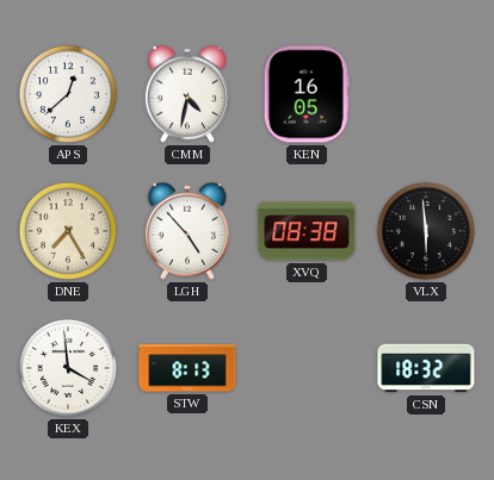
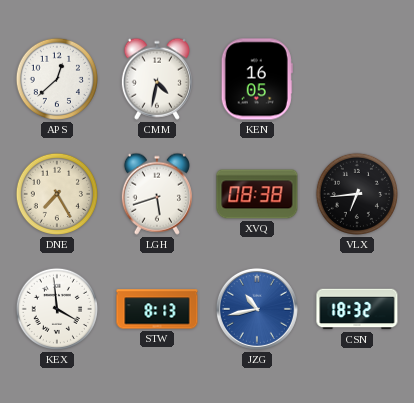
LGH: 4:53 -> 5:42 (157, 194)
VLX: 5:59 -> 6:44 (357, 194)
JZG: none -> 10:43 (257, 309)
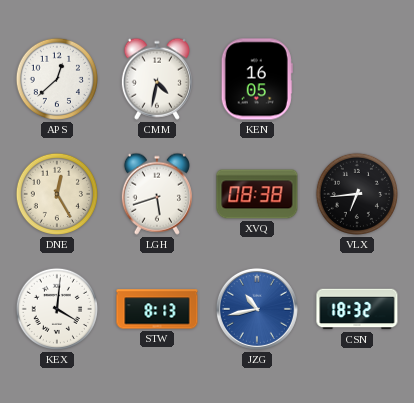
DNE: 7:25 -> 12:25 (57, 194)
KEX: 3:59 -> 4:01 (57, 309)
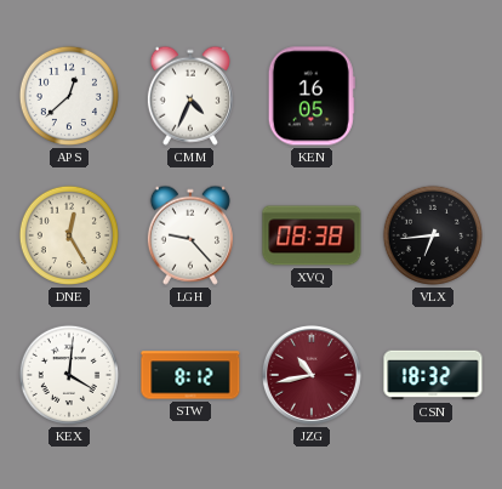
CMM: 4:32 -> 4:34 (190, 96)
LGH: 5:42 -> 9:23 (190, 235)
STW: 8:13 -> 8:12 (190, 375)
JZG dial: blue -> burgundy (312, 375)
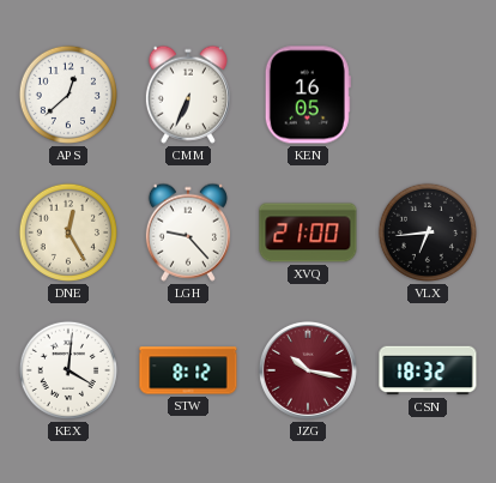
CMM: 4:34 -> 6:34 (188, 95)
XVQ: 08:38 -> 21:00 (308, 233)
JZG: 10:43 -> 10:17 (308, 370)
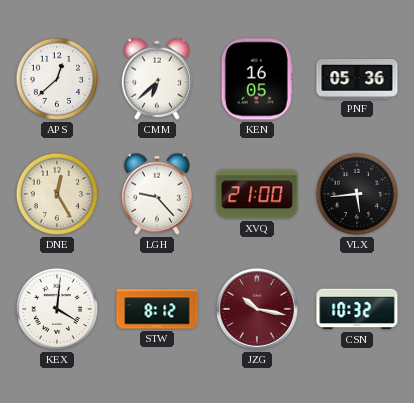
CMM: 6:34 -> 6:38 (157, 79)
PNF: none -> 05:36 (357, 80)
VLX: 6:44 -> 5:44 (357, 194)
CSN: 18:32 -> 10:32 (357, 309)
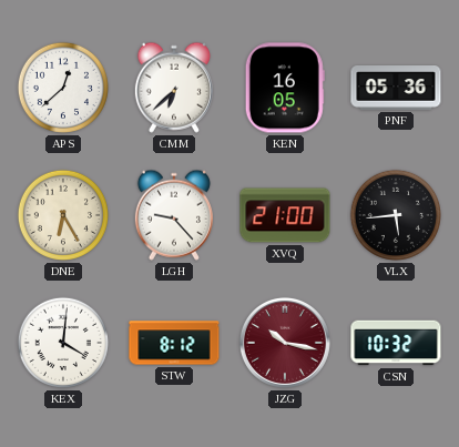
DNE: 12:25 -> 6:25 (63, 215)
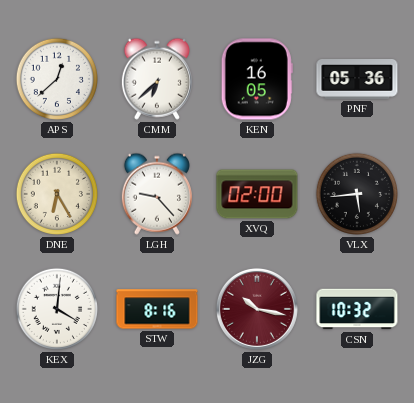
XVQ: 21:00 -> 02:00 (257, 194)
STW: 8:12 -> 8:16 (157, 309)
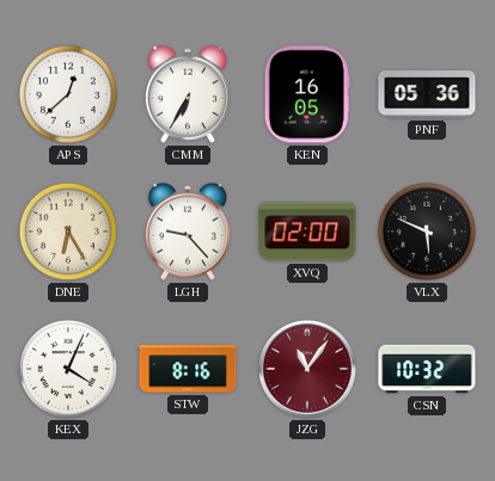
CMM: 6:38 -> 6:35 (188, 94)
VLX: 5:44 -> 5:49 (427, 232)
KEX: 4:01 -> 4:04 (68, 369)
JZG: 10:17 -> 11:06 (307, 369)
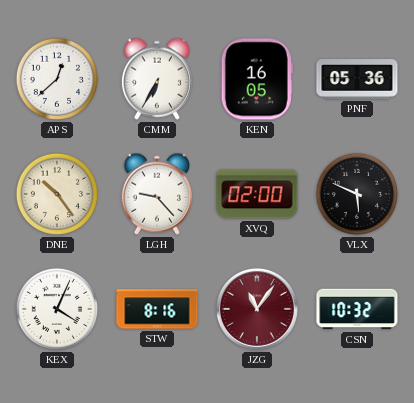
DNE: 6:25 -> 10:24 (57, 194)
